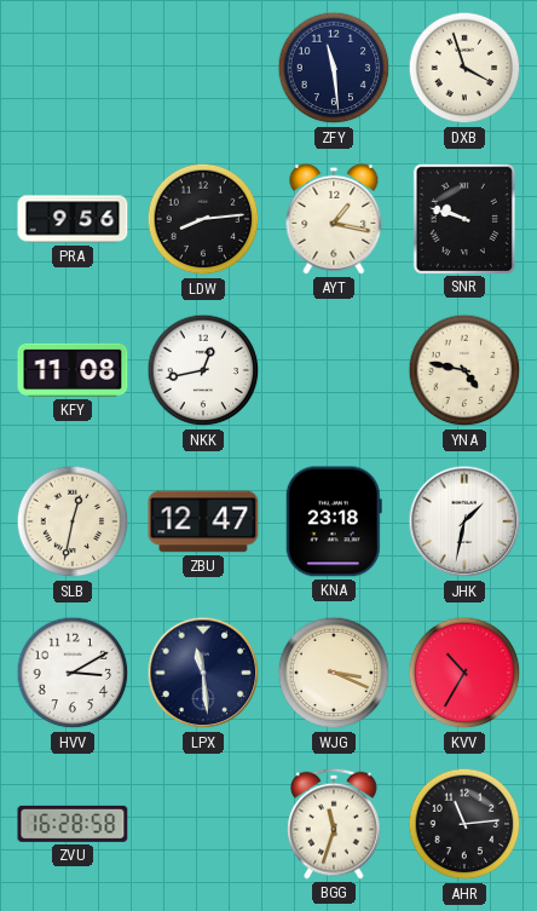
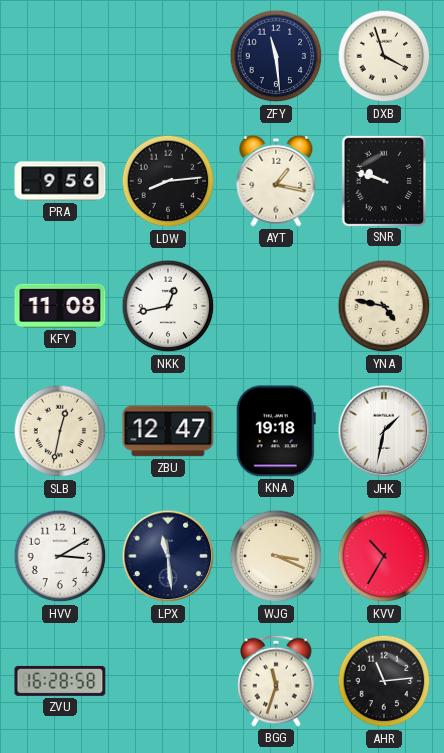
KNA: 23:18 -> 19:18 (276, 431)
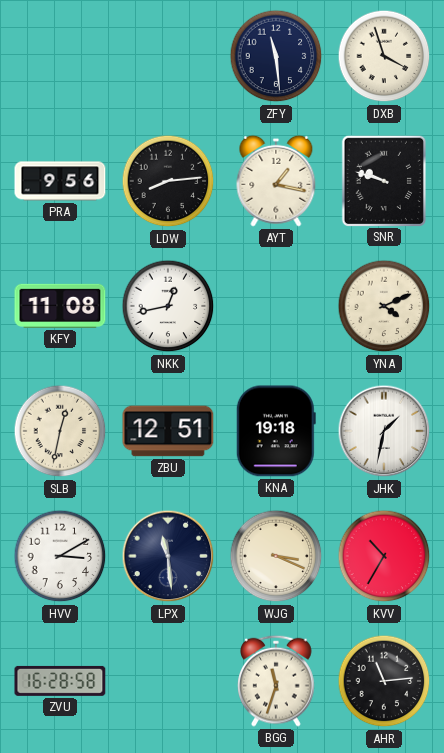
YNA: 4:47 -> 4:11 (384, 306)
ZBU: 12:47 -> 12:51 (168, 431)
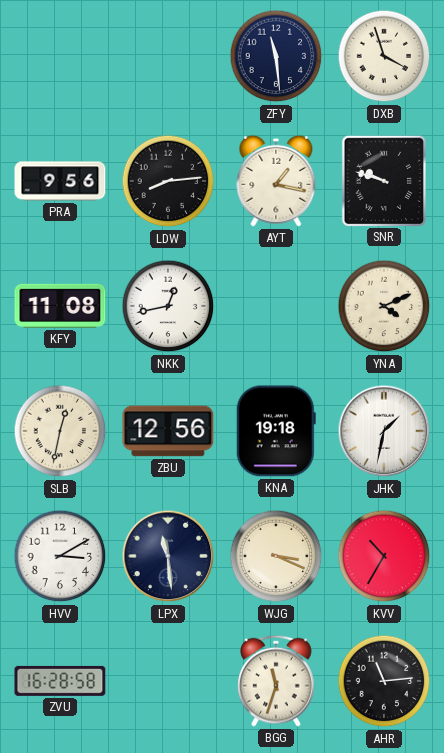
ZBU: 12:51 -> 12:56 (168, 431)
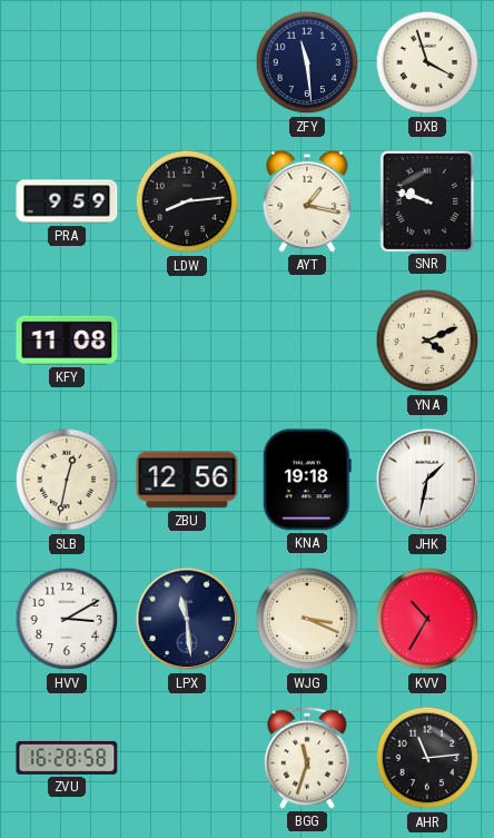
PRA: 9:56 -> 9:59 (67, 201)
NKK: 12:43 -> none (168, 306)
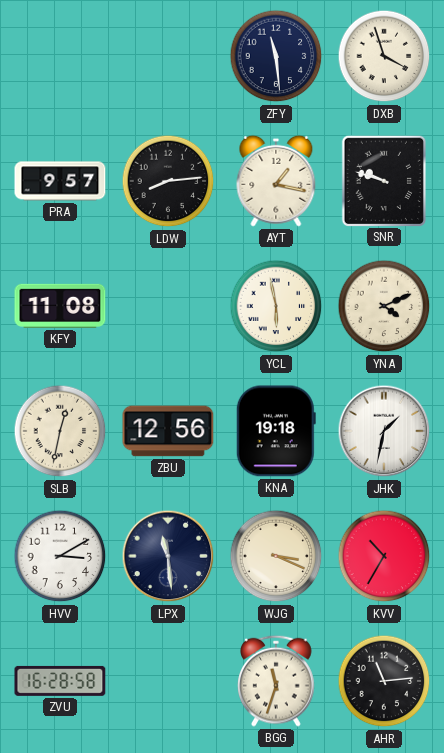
PRA: 9:59 -> 9:57 (60, 181)
YCL: none -> 5:58 (276, 306)
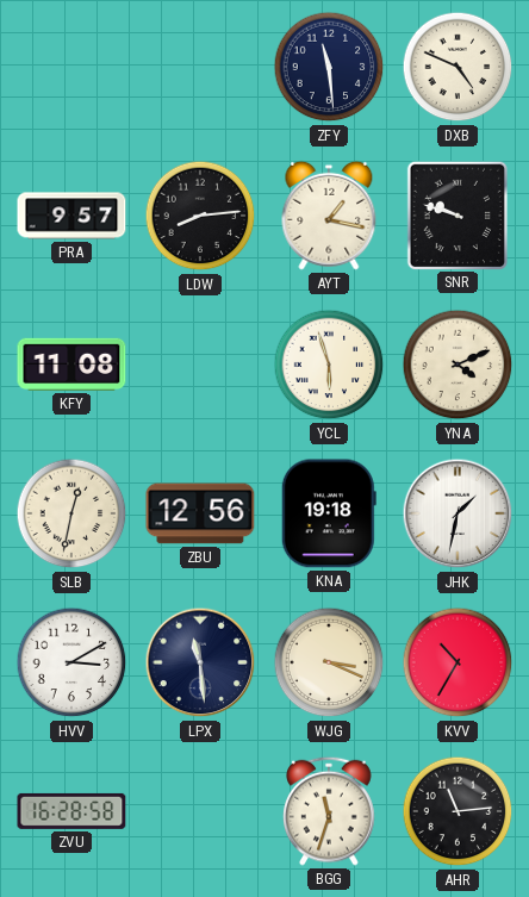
DXB: 3:57 -> 4:49 (458, 67)
YCL: 5:58 -> 5:57 (329, 365)
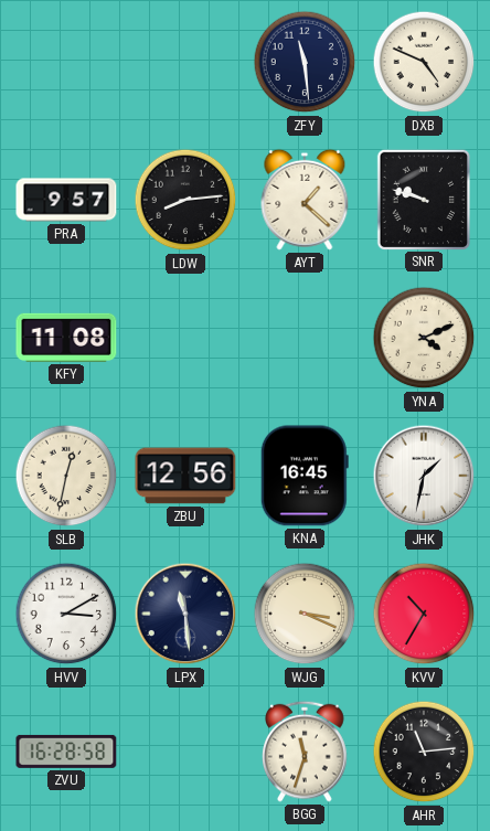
AYT: 1:17 -> 1:22 (305, 200)
YCL: 5:57 -> none (329, 365)
KNA: 19:18 -> 16:45 (305, 476)
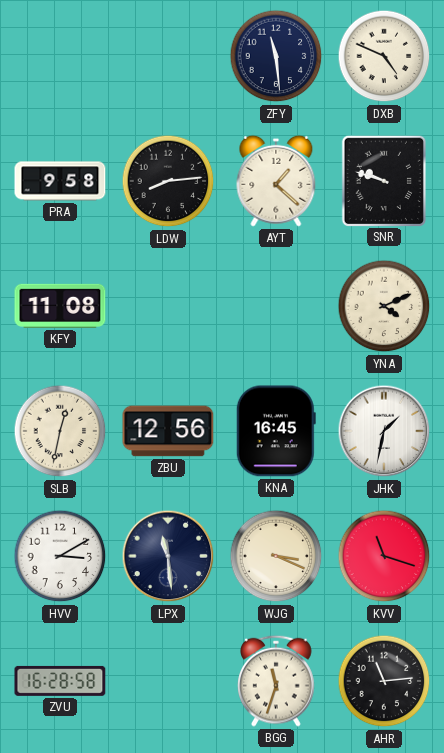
PRA: 9:57 -> 9:58 (60, 181)
KVV: 10:35 -> 11:18 (384, 556)
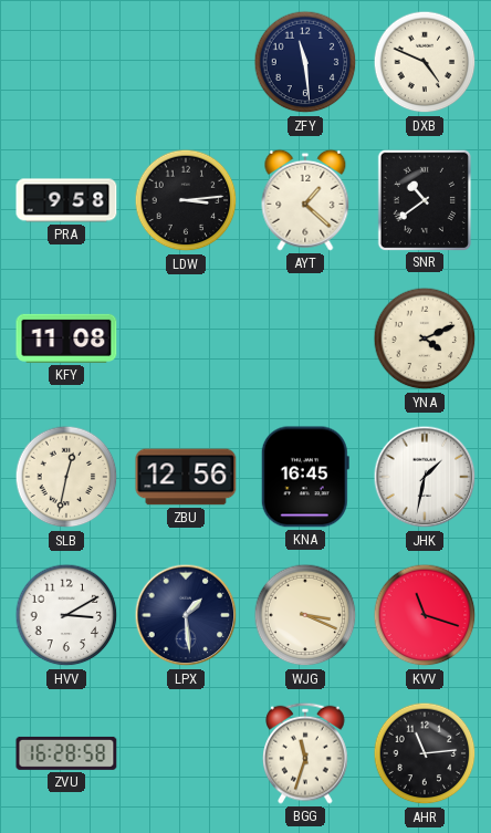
LDW: 8:14 -> 3:14 (186, 200)
SNR: 9:48 -> 10:39 (424, 199)
LPX: 11:29 -> 1:29 (186, 615)
